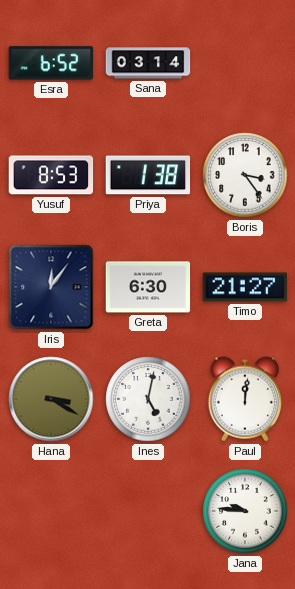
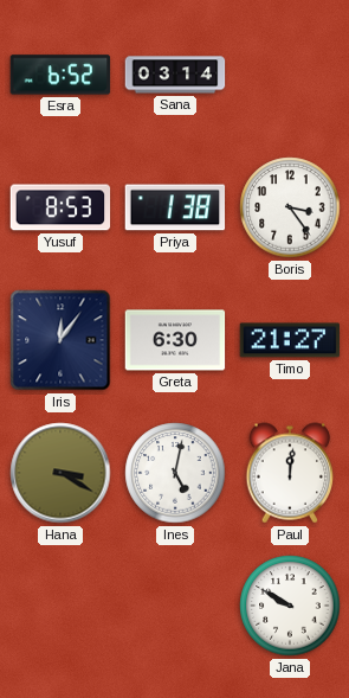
Jana: 9:46 -> 9:50 (290, 606)
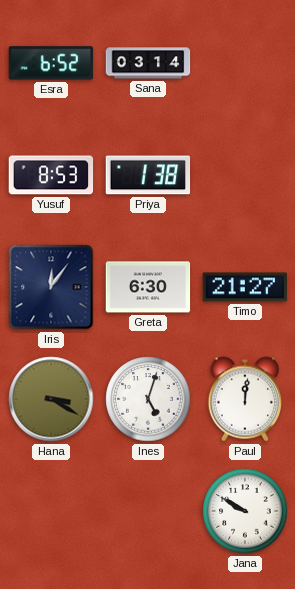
Boris: 3:24 -> none (290, 207)
Ines: 5:02 -> 5:03 (148, 399)
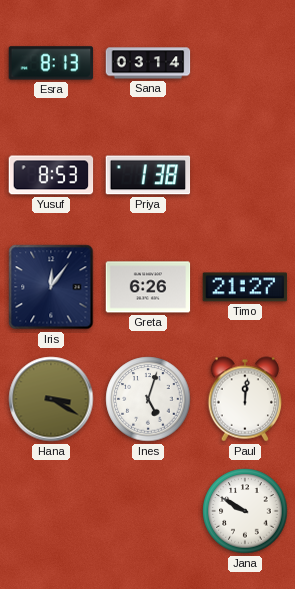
Esra: 6:52 -> 8:13 (51, 63)
Greta: 6:30 -> 6:26 (148, 287)
